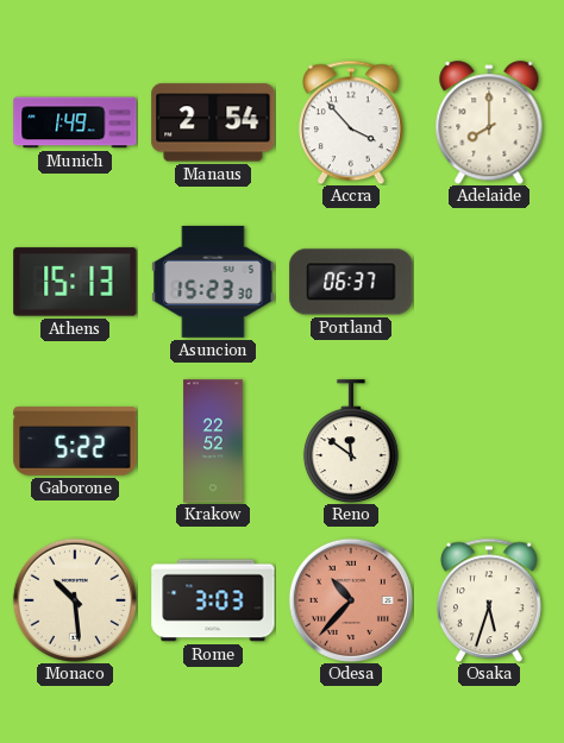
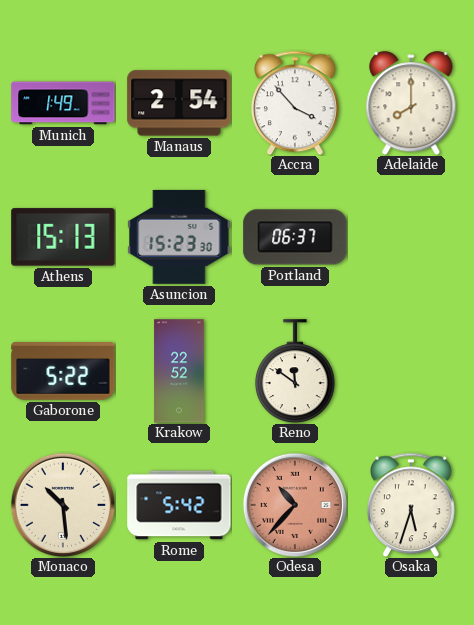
Rome: 3:03 -> 5:42 (179, 505)
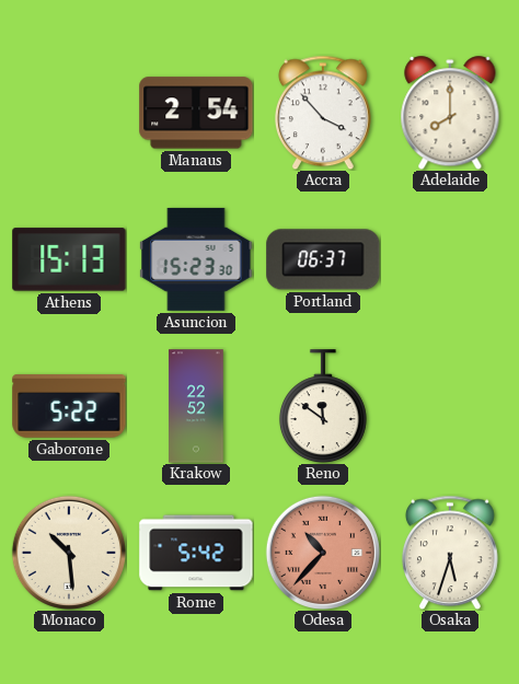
Munich: 1:49 -> none (63, 103)
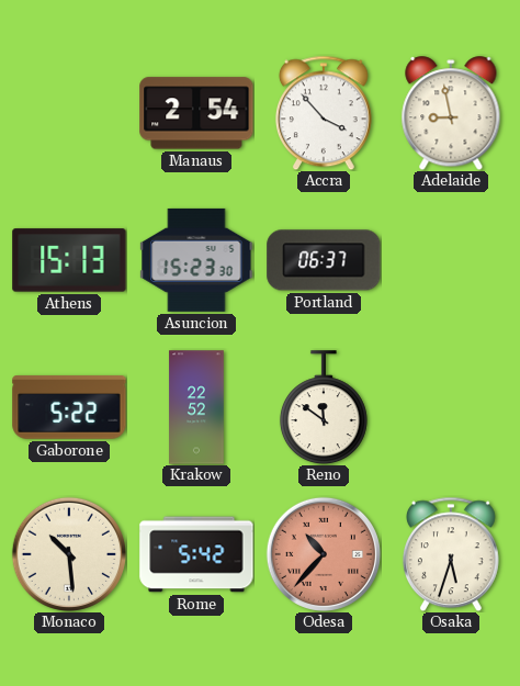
Adelaide: 8:00 -> 8:58 (451, 113)
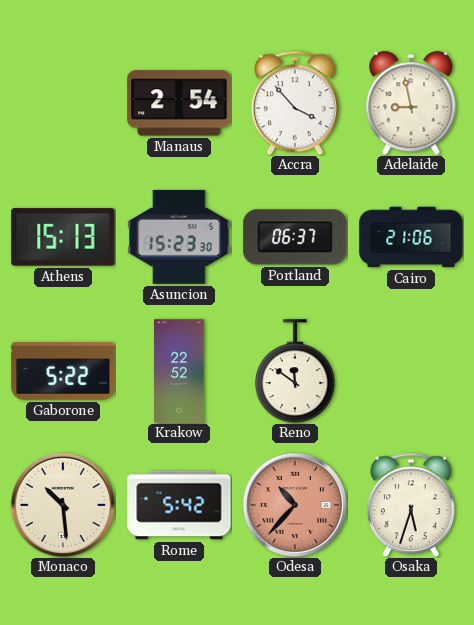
Cairo: none -> 21:06 (411, 237)
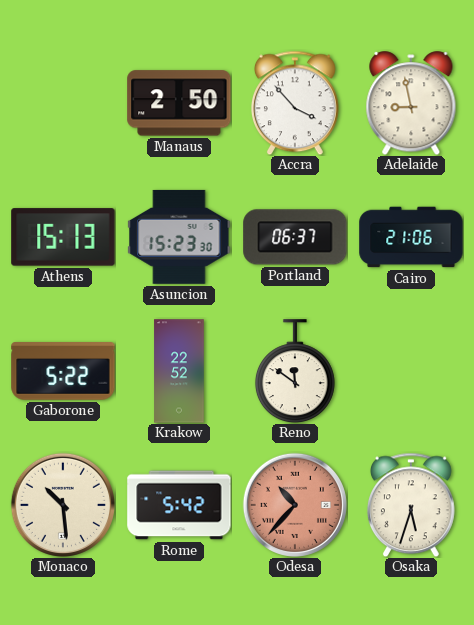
Manaus: 2:54 -> 2:50 (179, 103)
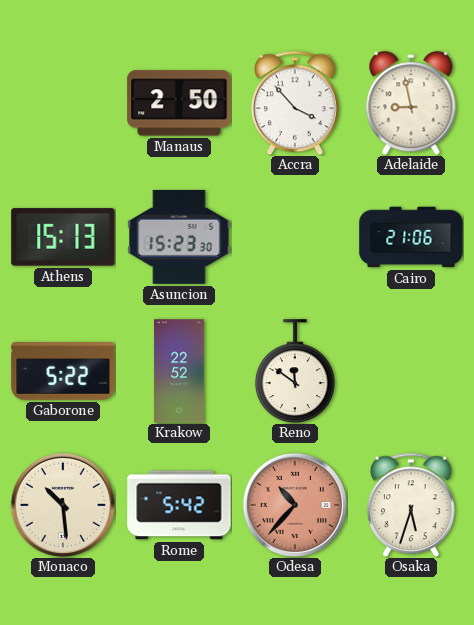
Portland: 06:37 -> none (295, 237)
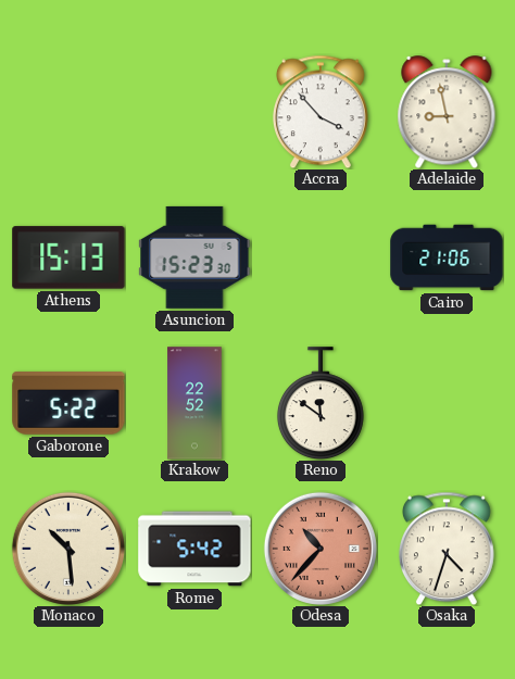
Manaus: 2:50 -> none (179, 103)
Osaka: 5:33 -> 4:33 (447, 549)
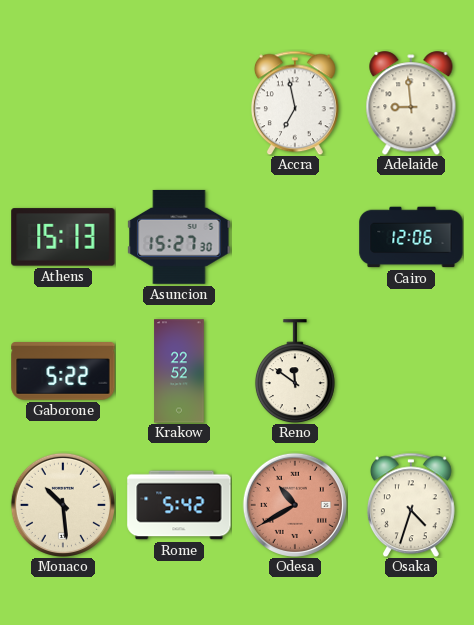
Accra: 3:53 -> 6:58 (295, 103)
Adelaide: 8:58 -> 8:59 (411, 103)
Asuncion: 15:23 -> 15:27 (179, 237)
Cairo: 21:06 -> 12:06 (411, 237)
Odesa: 10:37 -> 10:40 (295, 505)
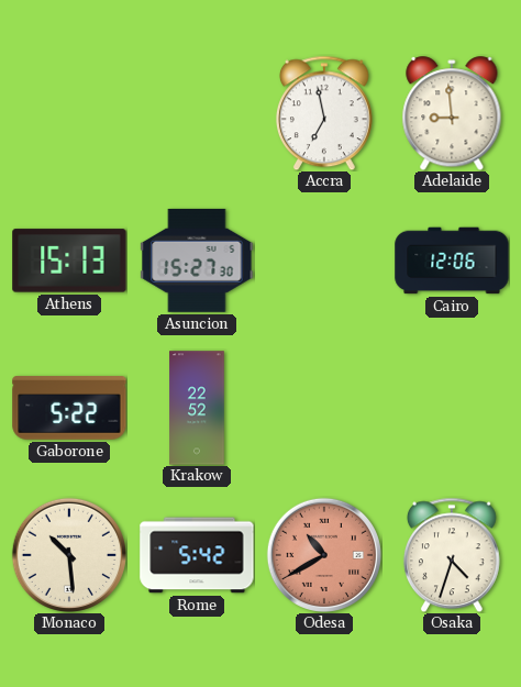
Reno: 11:51 -> none (295, 371)
